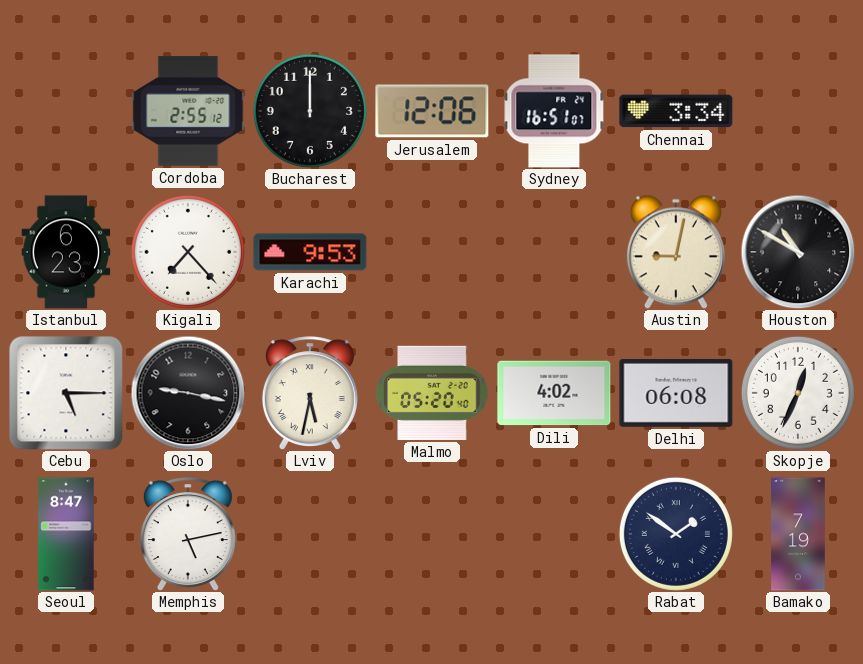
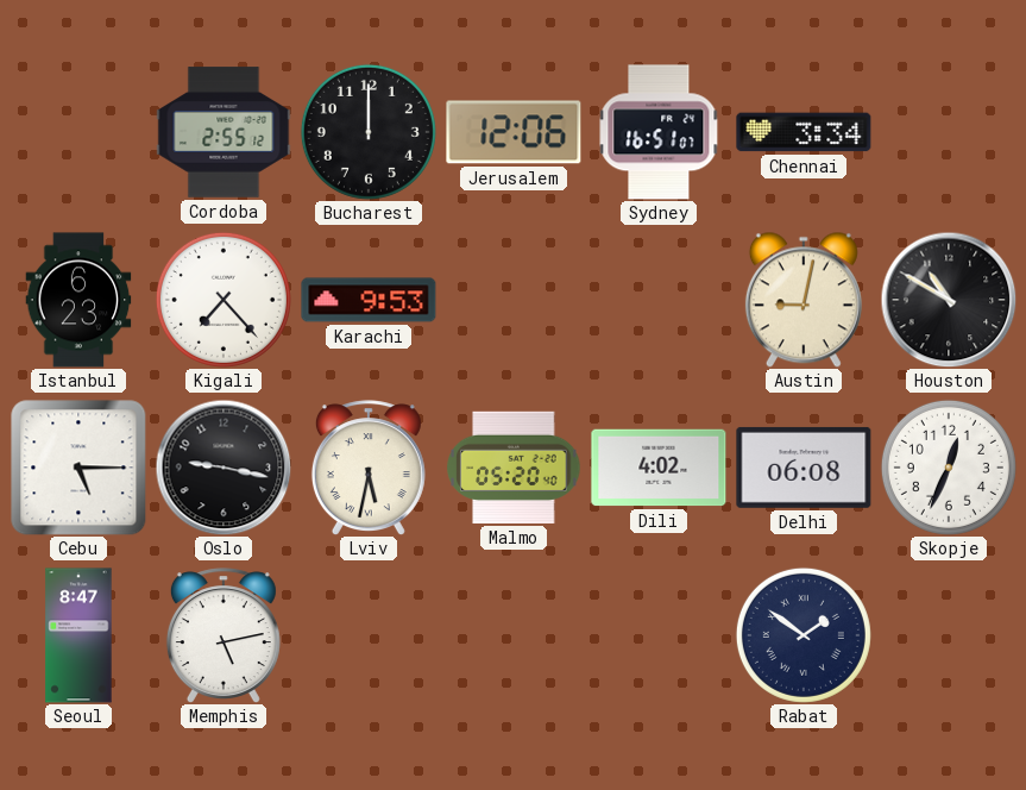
Bamako: 7:19 -> none (798, 534)
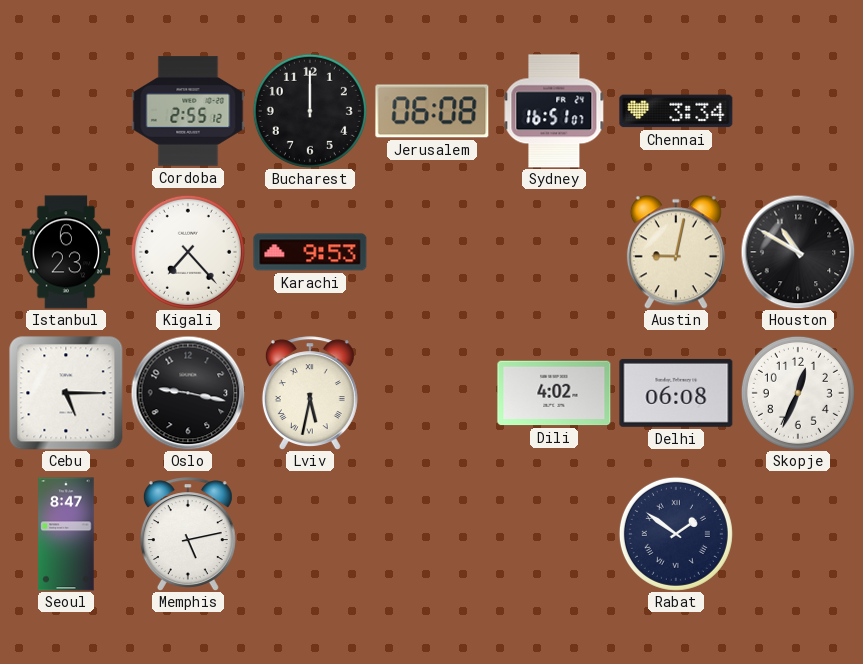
Jerusalem: 12:06 -> 06:08 (432, 111)
Malmo: 05:20 -> none (514, 468)
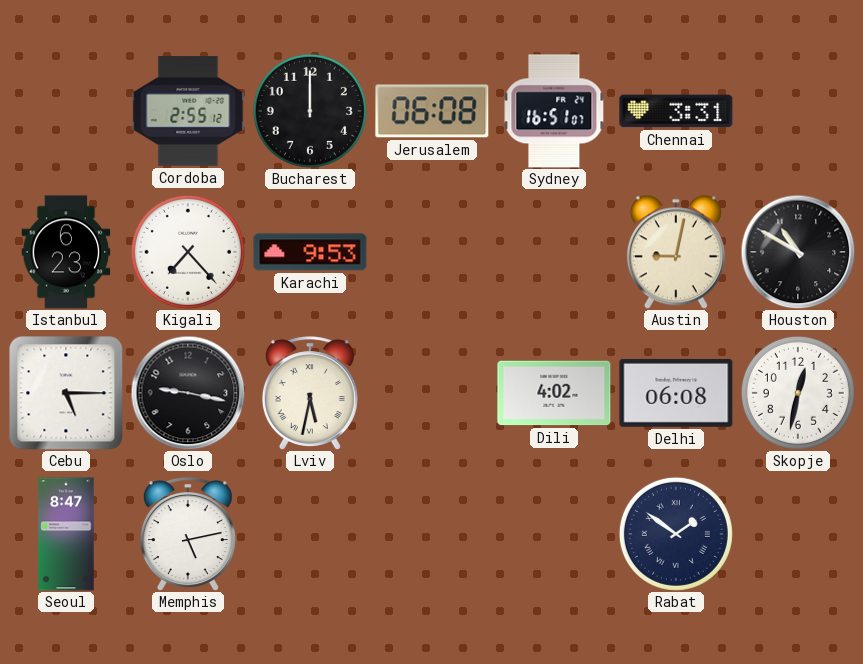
Chennai: 3:34 -> 3:31 (676, 111)
Skopje: 12:34 -> 12:32 (798, 393)
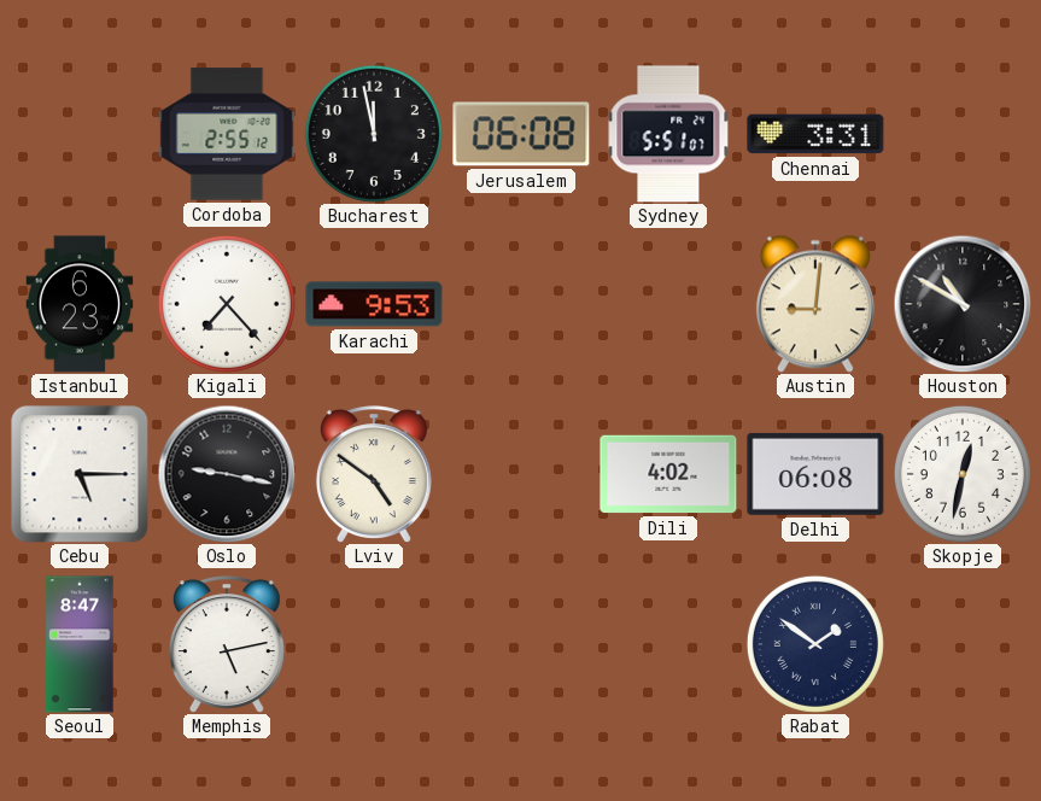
Bucharest: 12:00 -> 11:58 (374, 134)
Sydney: 16:51 -> 5:51 (668, 134)
Austin: 9:02 -> 9:01 (815, 304)
Lviv: 5:32 -> 4:51 (374, 474)
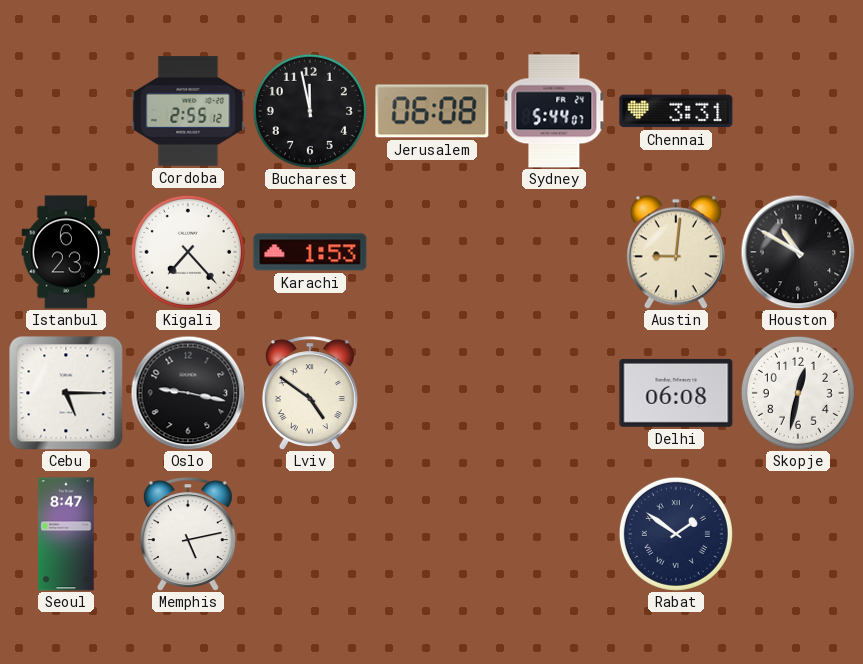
Sydney: 5:51 -> 5:44 (554, 111)
Karachi: 9:53 -> 1:53 (310, 252)
Dili: 4:02 -> none (668, 474)
